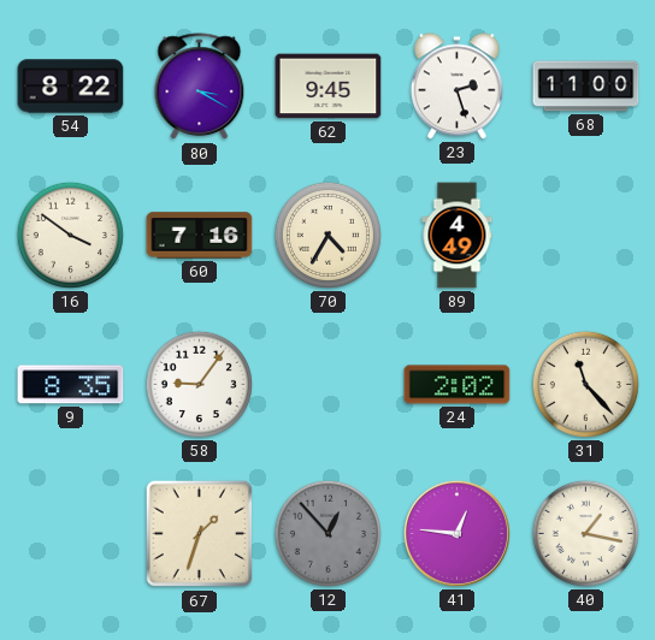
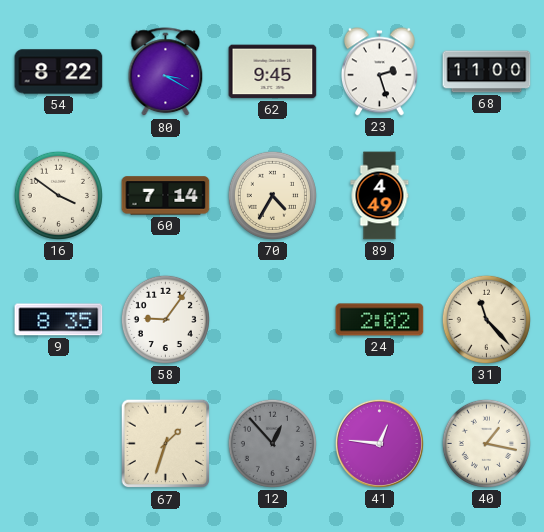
60: 7:16 -> 7:14 (166, 196)
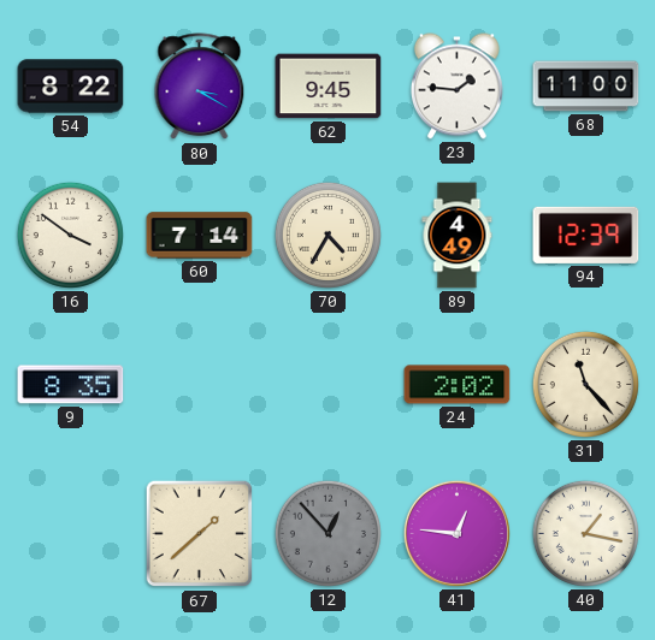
23: 2:27 -> 1:46 (456, 87)
94: none -> 12:39 (586, 235)
58: 9:06 -> none (165, 319)
67: 1:33 -> 1:38 (200, 534)
